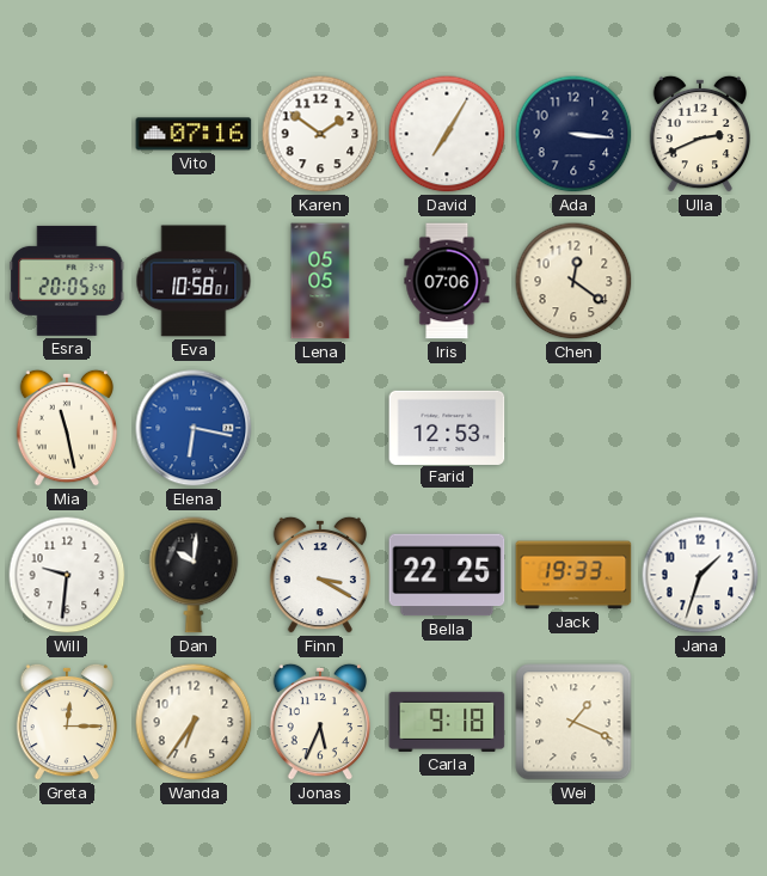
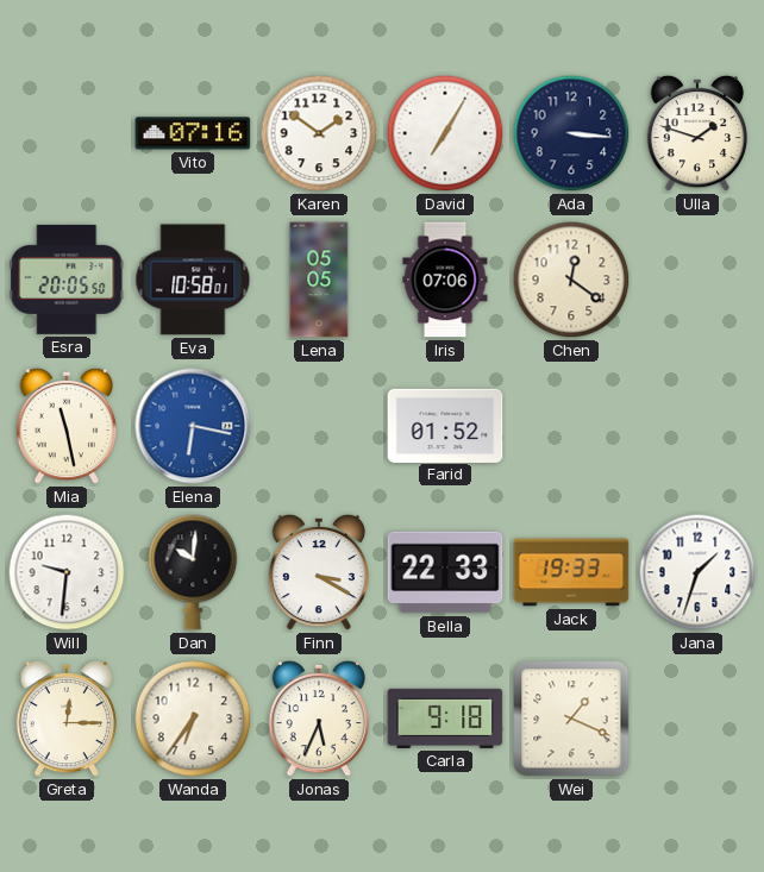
Ulla: 2:41 -> 1:48 (697, 133)
Farid: 12:53 -> 01:52 (445, 425)
Bella: 22:25 -> 22:33 (445, 572)
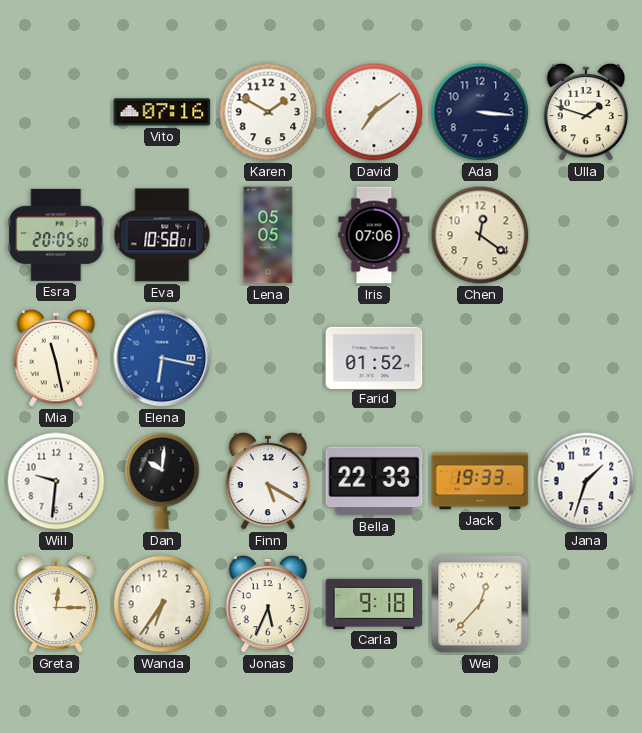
Karen: 1:51 -> 1:50 (268, 112)
David: 7:05 -> 7:09 (374, 112)
Finn: 3:20 -> 5:20 (268, 481)
Wei: 1:19 -> 12:37 (480, 604)
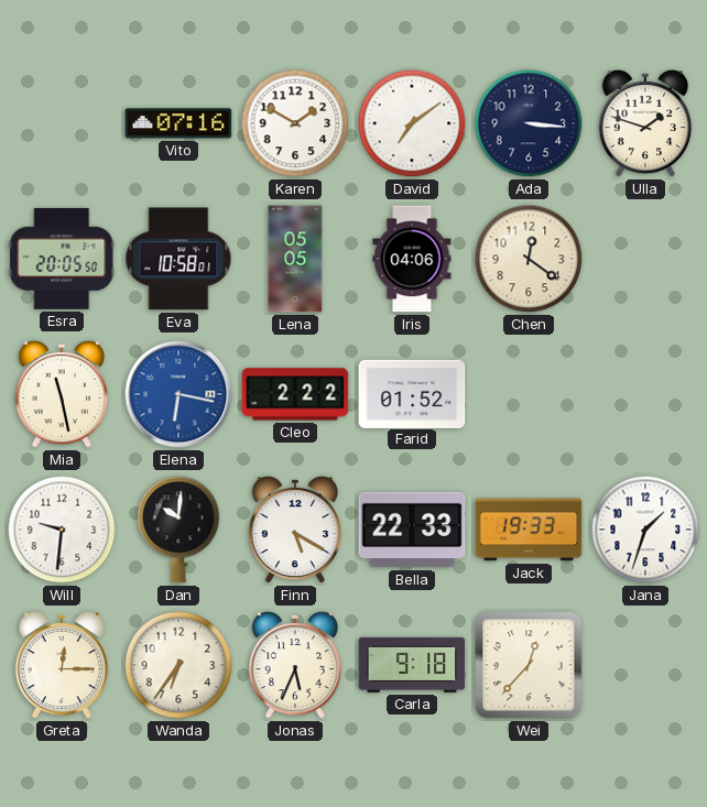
Iris: 07:06 -> 04:06 (412, 259)
Cleo: none -> 2:22 (295, 394)
